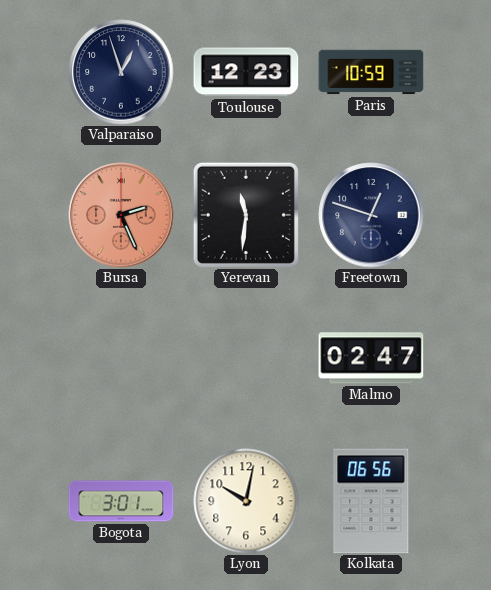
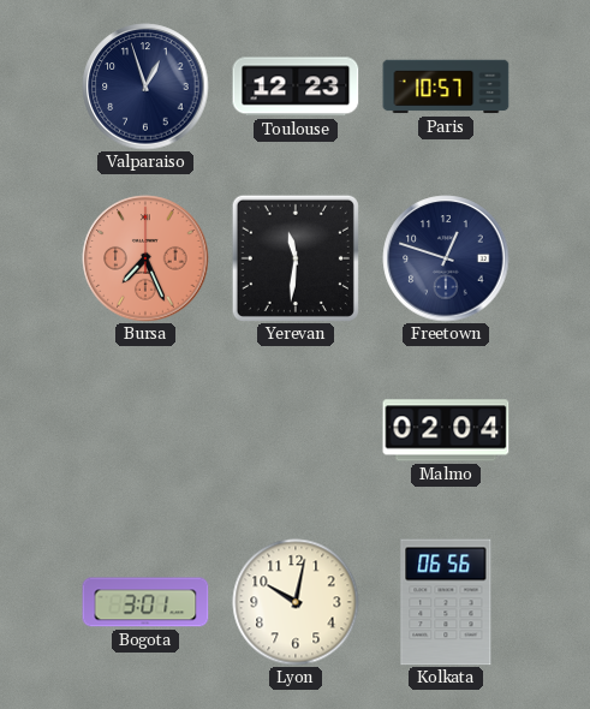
Paris: 10:59 -> 10:57 (446, 87)
Bursa: 2:26 -> 7:26 (145, 258)
Malmo: 02:47 -> 02:04 (446, 430)
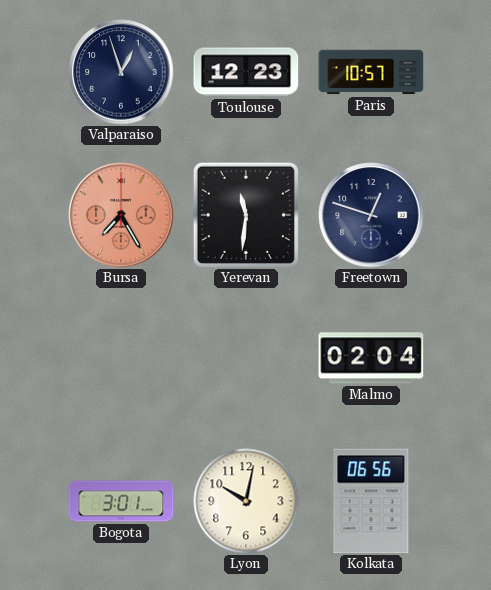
Bursa: 7:26 -> 7:25 (121, 215)
